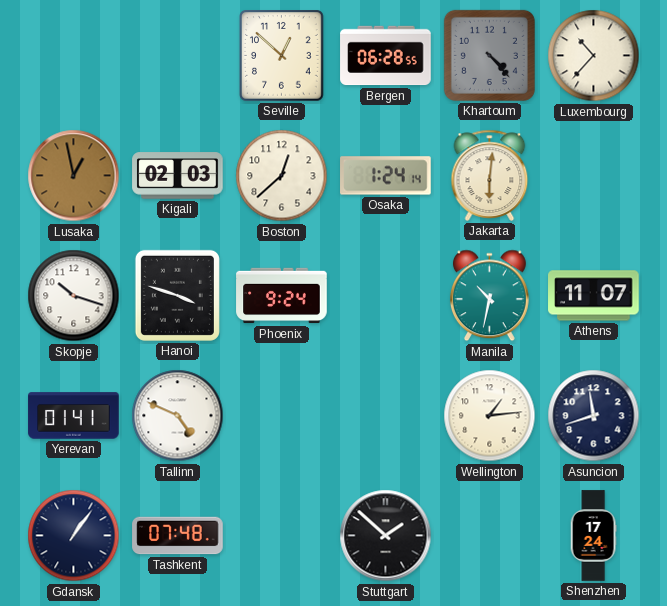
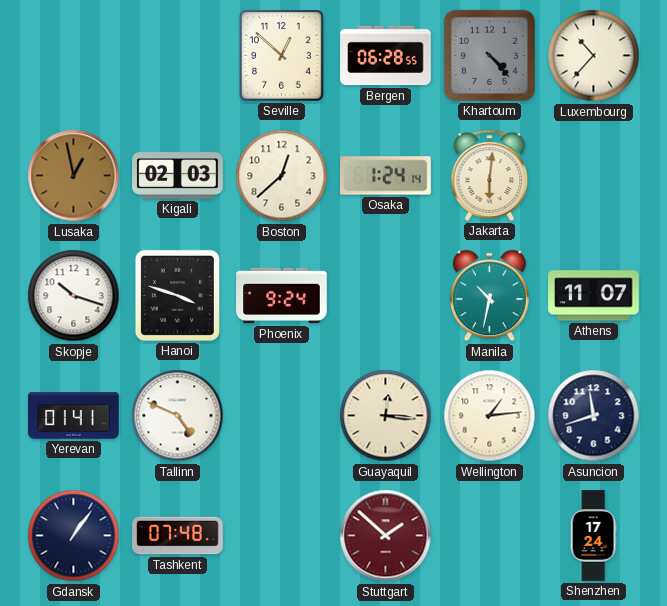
Guayaquil: none -> 12:16 (386, 416)
Stuttgart dial: black -> burgundy (386, 536)
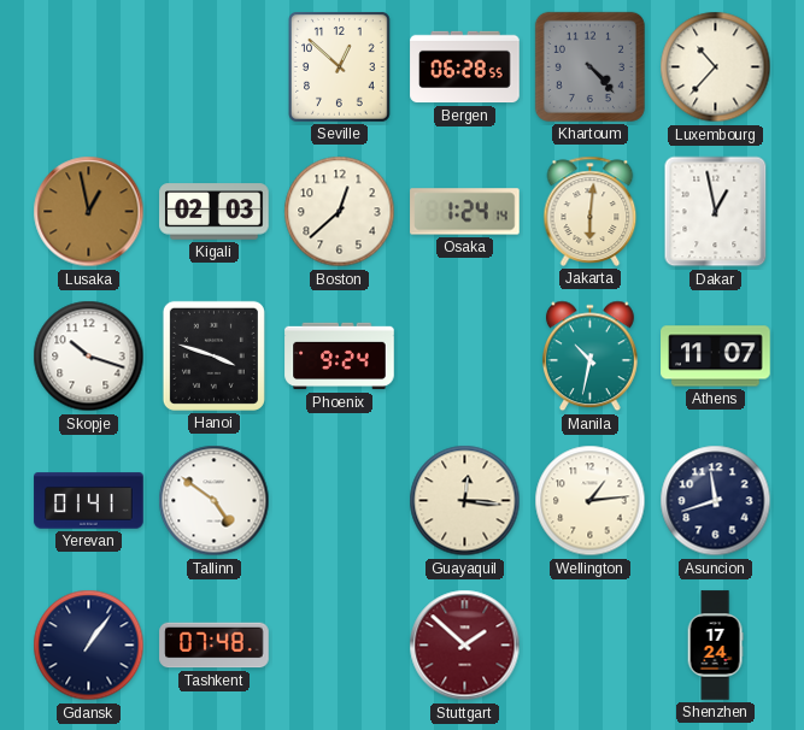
Dakar: none -> 12:58 (716, 212)
Tallinn: 4:49 -> 4:51 (215, 501)
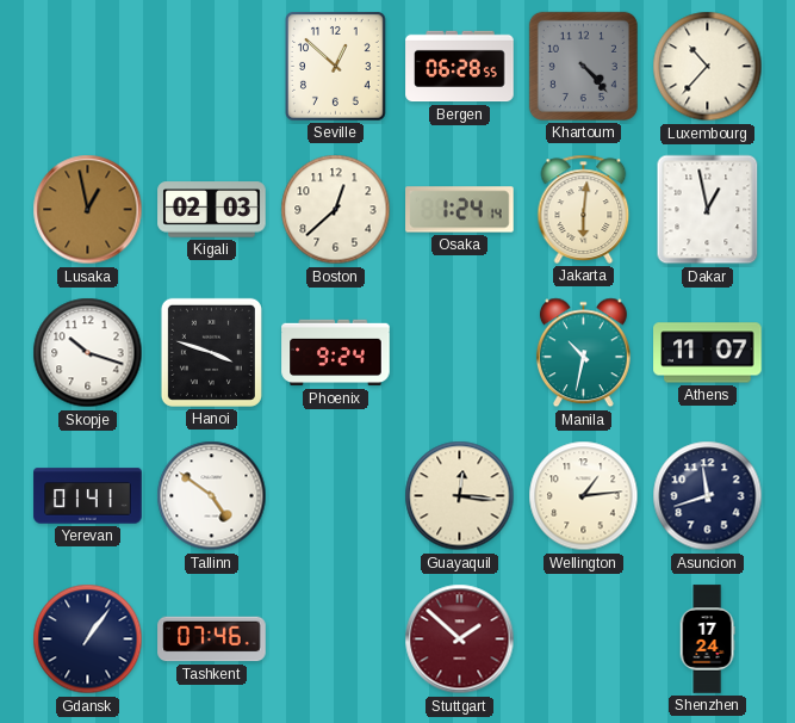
Tashkent: 07:48 -> 07:46 (212, 639)
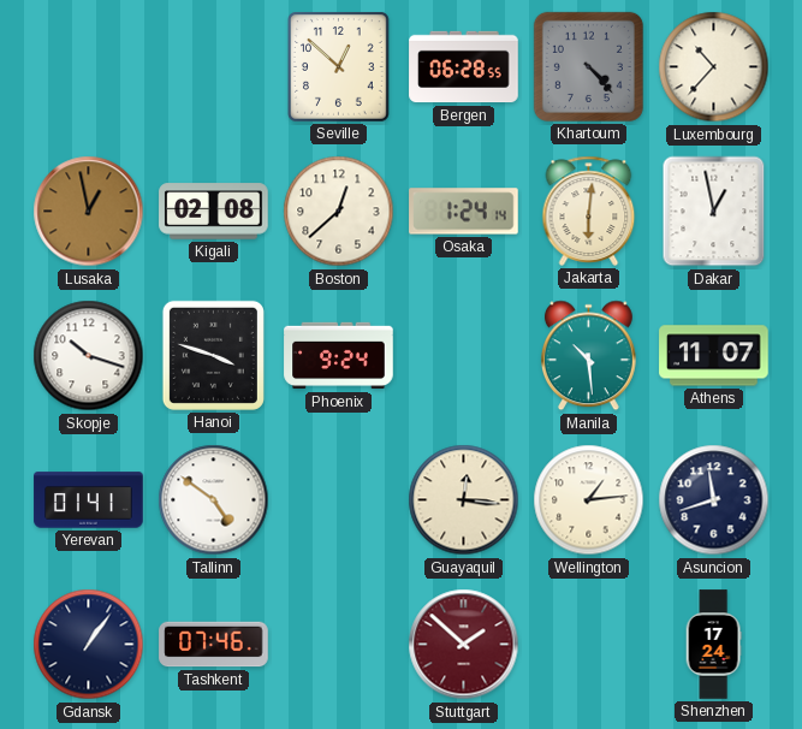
Kigali: 02:03 -> 02:08 (214, 212)
Manila: 10:32 -> 10:29 (588, 356)
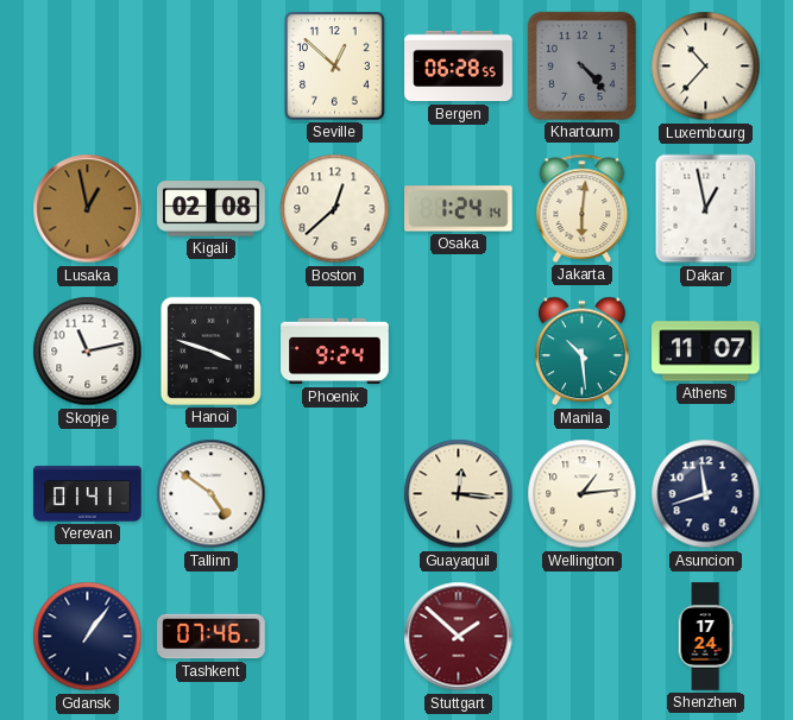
Skopje: 10:18 -> 11:13 (88, 352)
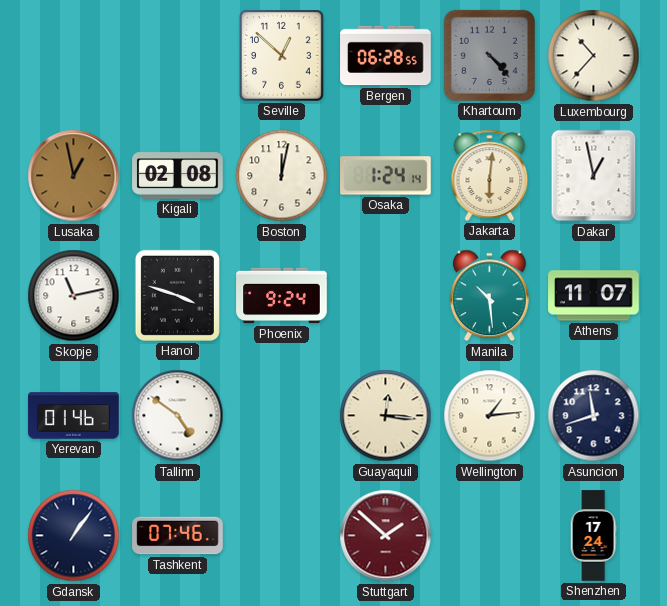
Boston: 12:38 -> 12:02 (282, 176)
Yerevan: 01:41 -> 01:46 (74, 416)
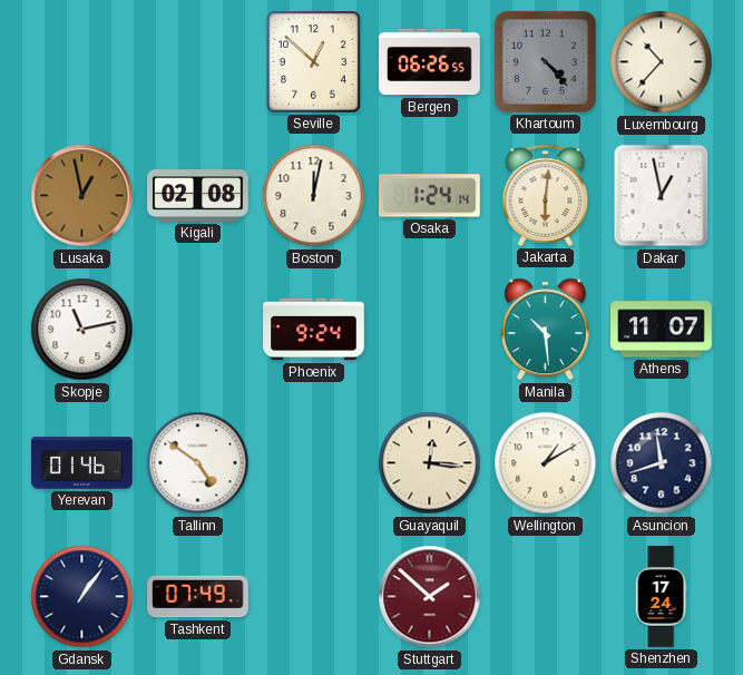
Bergen: 06:28 -> 06:26 (430, 62)
Hanoi: 3:48 -> none (177, 295)
Wellington: 1:14 -> 1:10 (546, 463)
Tashkent: 07:46 -> 07:49 (198, 597)
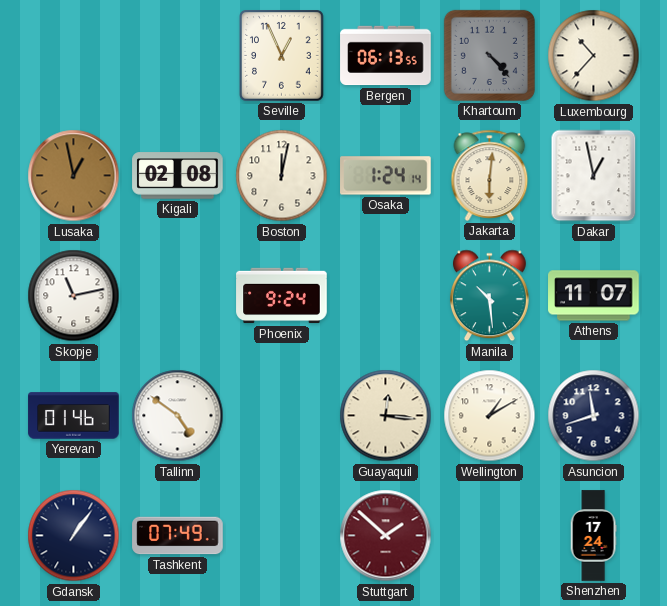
Seville: 12:52 -> 12:56 (282, 56)
Bergen: 06:26 -> 06:13 (386, 56)
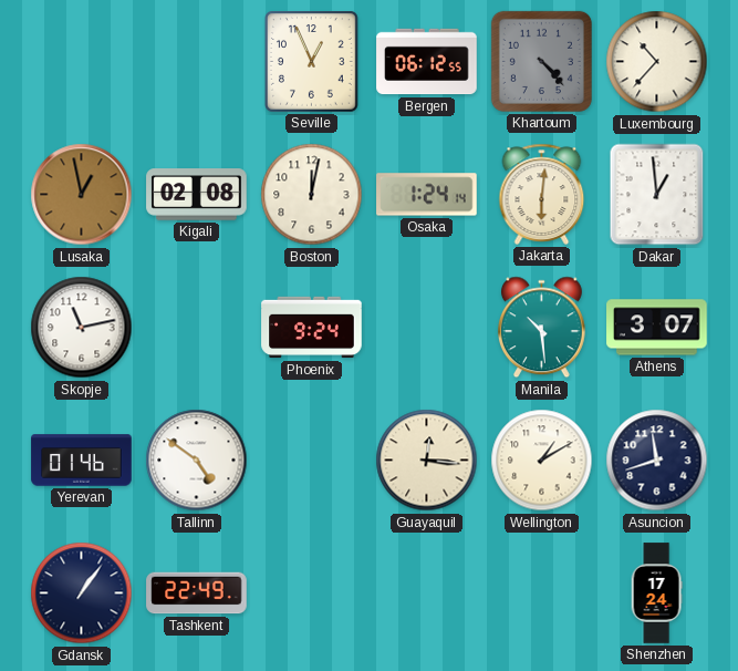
Bergen: 06:13 -> 06:12 (427, 62)
Dakar: 12:58 -> 12:59 (657, 195)
Athens: 11:07 -> 3:07 (657, 328)
Tashkent: 07:49 -> 22:49 (197, 593)
Stuttgart: 1:52 -> none (386, 536)
